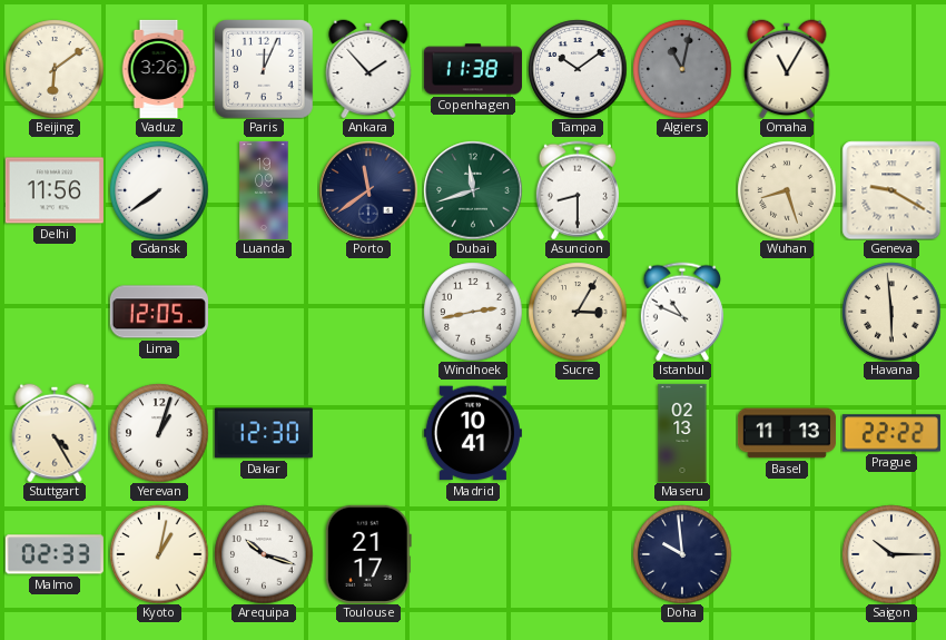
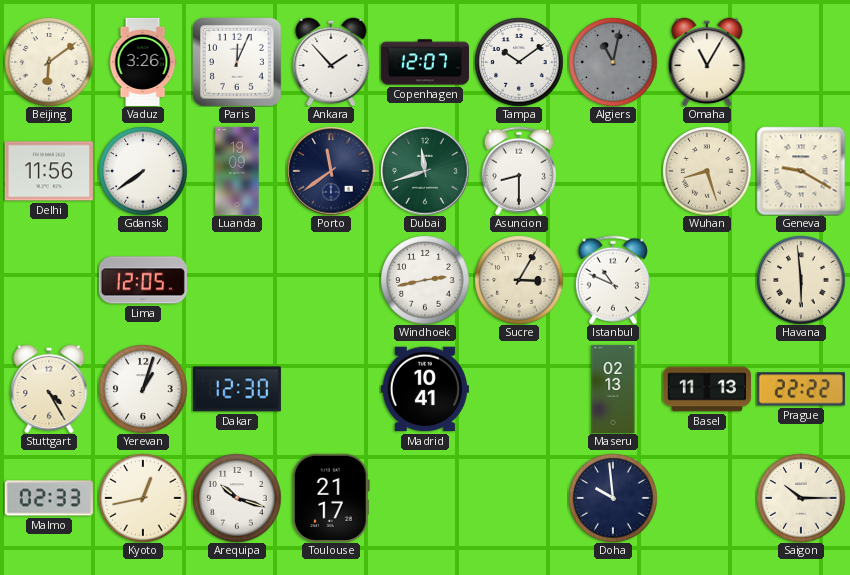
Copenhagen: 11:38 -> 12:07 (425, 62)
Kyoto: 1:02 -> 12:43 (143, 498)
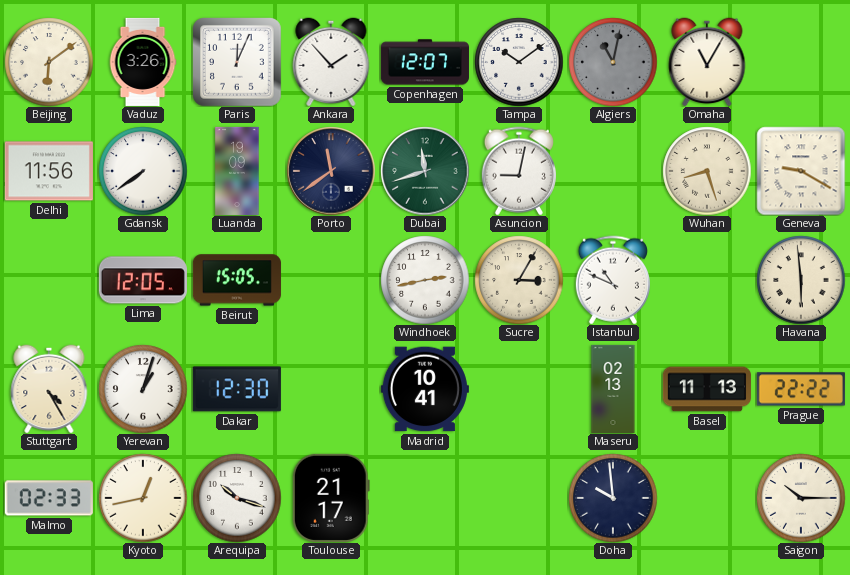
Asuncion: 8:30 -> 9:02 (519, 171)
Beirut: none -> 15:05 (237, 280)
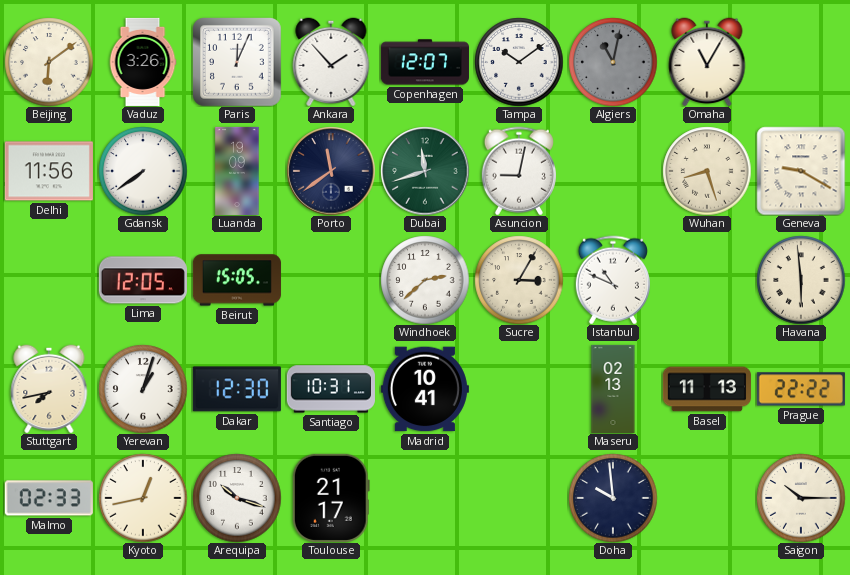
Windhoek: 2:43 -> 2:38 (425, 280)
Stuttgart: 4:25 -> 7:43 (49, 389)
Santiago: none -> 10:31 (331, 389)
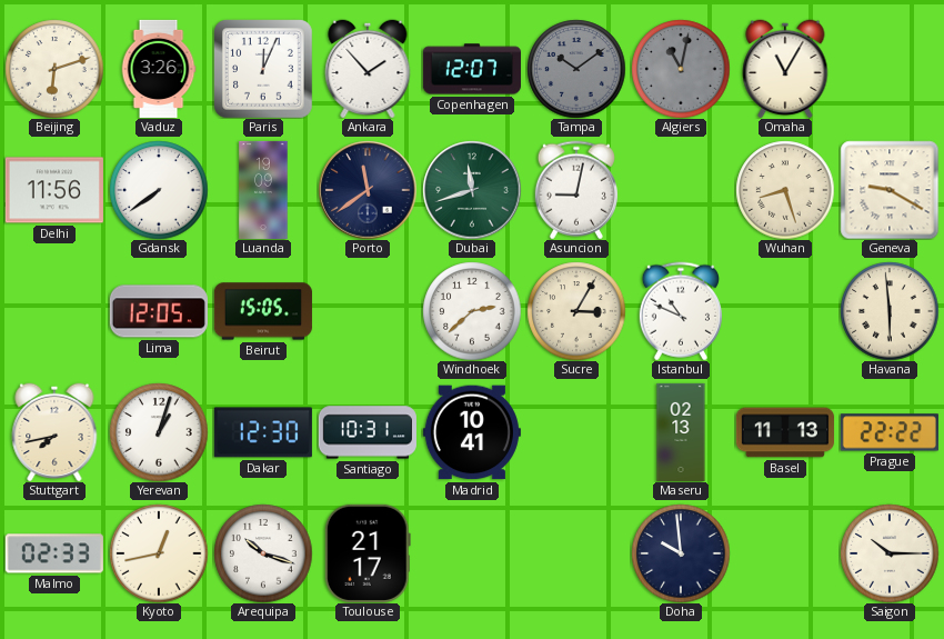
Beijing: 6:09 -> 6:12 (54, 69)
Tampa dial: white -> grey (576, 69)
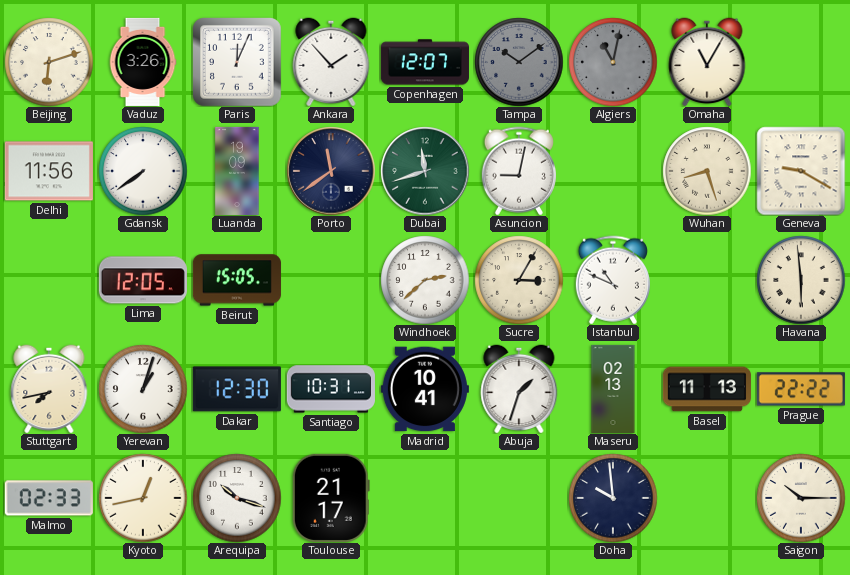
Abuja: none -> 1:33 (519, 389)
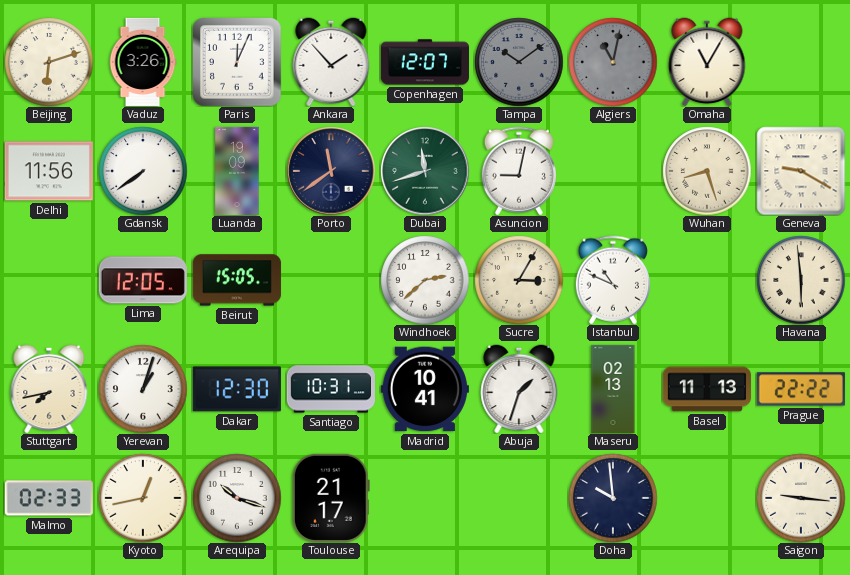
Saigon: 10:15 -> 9:16 (801, 498)
